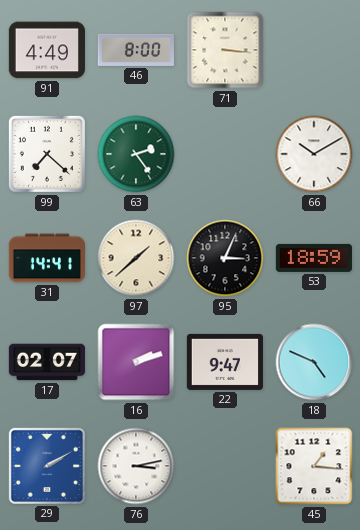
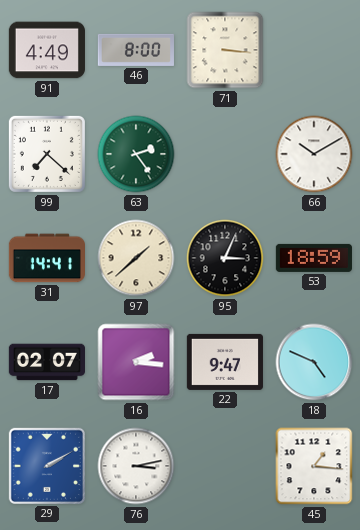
16: 2:12 -> 2:16 (136, 362)
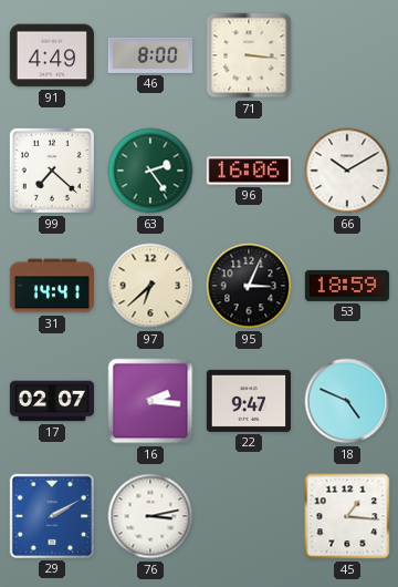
96: none -> 16:06 (249, 171)
97: 1:38 -> 6:38 (150, 286)
